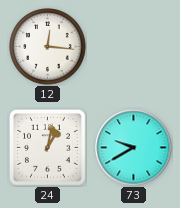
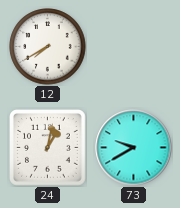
12: 12:16 -> 7:40 (48, 47)
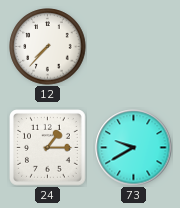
12: 7:40 -> 7:37 (48, 47)
24: 1:02 -> 1:15 (48, 148)
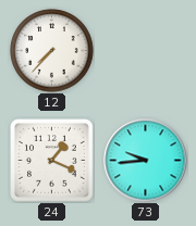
24: 1:15 -> 1:19 (52, 161)
73: 9:40 -> 9:44 (146, 161)
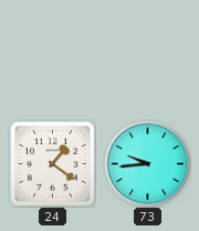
12: 7:37 -> none (52, 51)
24: 1:19 -> 1:21 (53, 164)
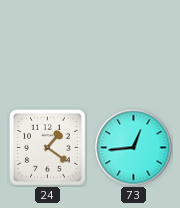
73: 9:44 -> 12:44 (134, 148)
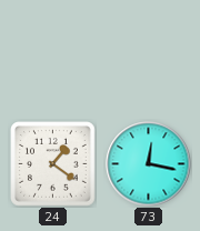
73: 12:44 -> 12:17 (149, 164)
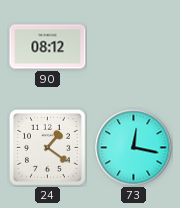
90: none -> 08:12 (48, 47)
